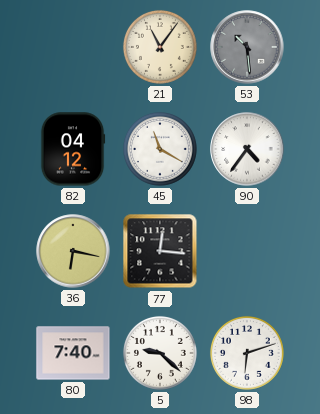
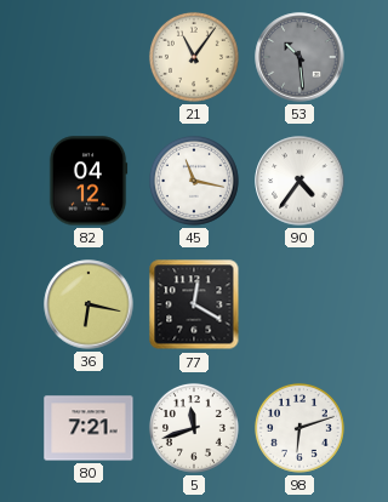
45: 11:20 -> 11:17 (194, 181)
77: 12:16 -> 12:20 (194, 304)
80: 7:40 -> 7:21 (89, 428)
5: 9:22 -> 11:42 (194, 428)
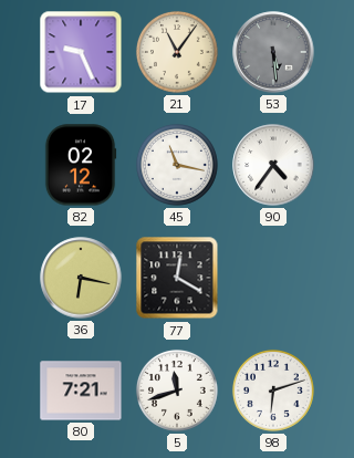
17: none -> 9:26 (81, 52)
53: 10:29 -> 5:29 (273, 52)
82: 04:12 -> 02:12 (81, 165)
